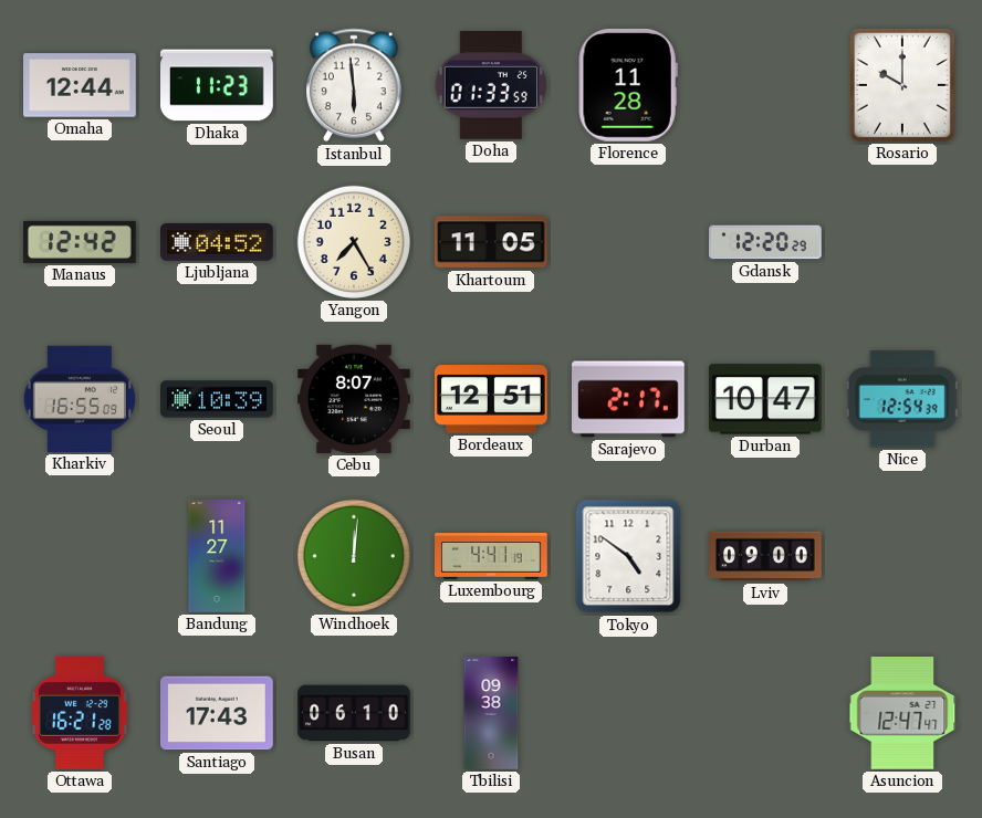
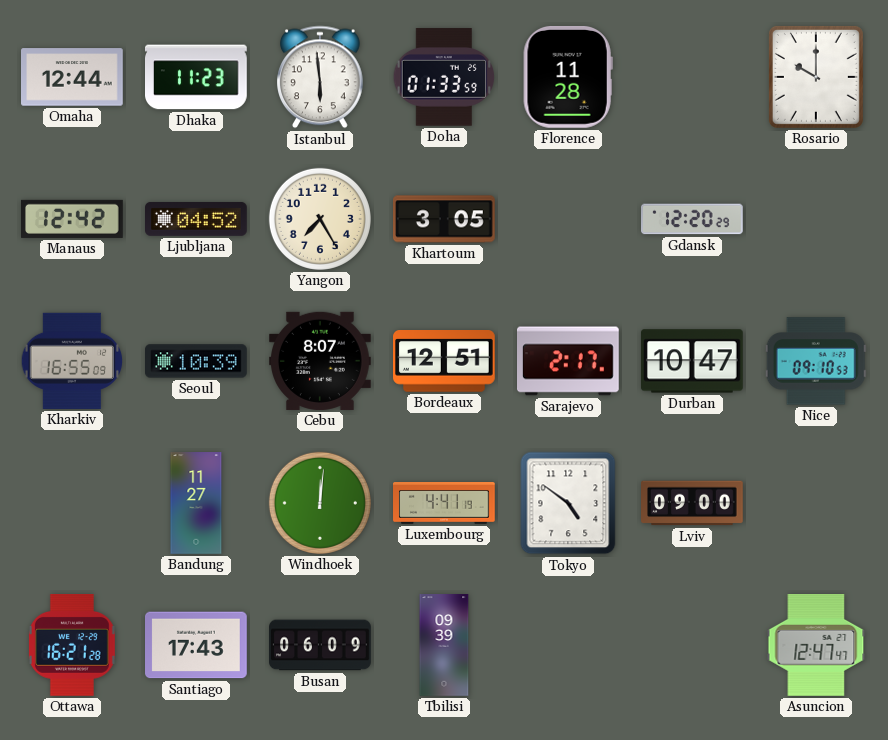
Khartoum: 11:05 -> 3:05 (445, 219)
Nice: 12:54 -> 09:10 (816, 361)
Busan: 06:10 -> 06:09 (320, 645)
Tbilisi: 09:38 -> 09:39 (444, 645)
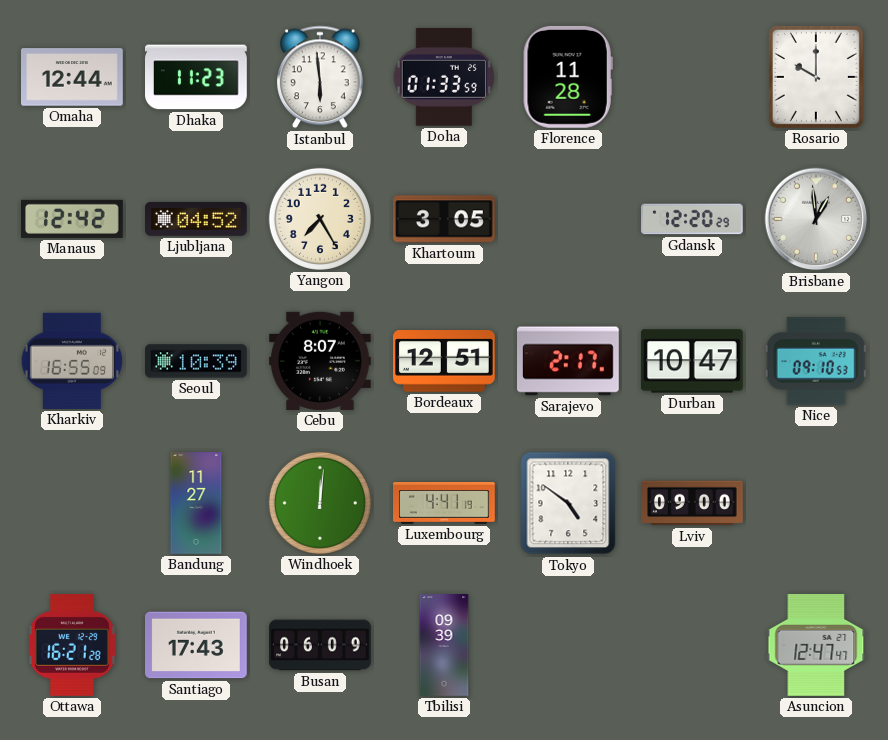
Brisbane: none -> 12:59 (816, 219)
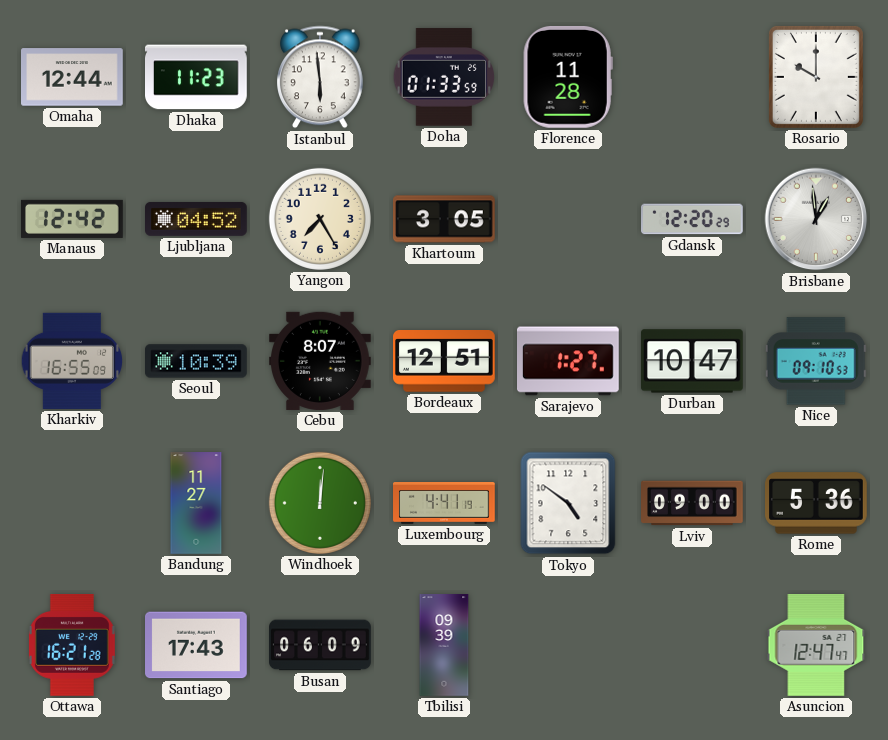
Sarajevo: 2:17 -> 1:27 (569, 361)
Rome: none -> 5:36 (817, 503)
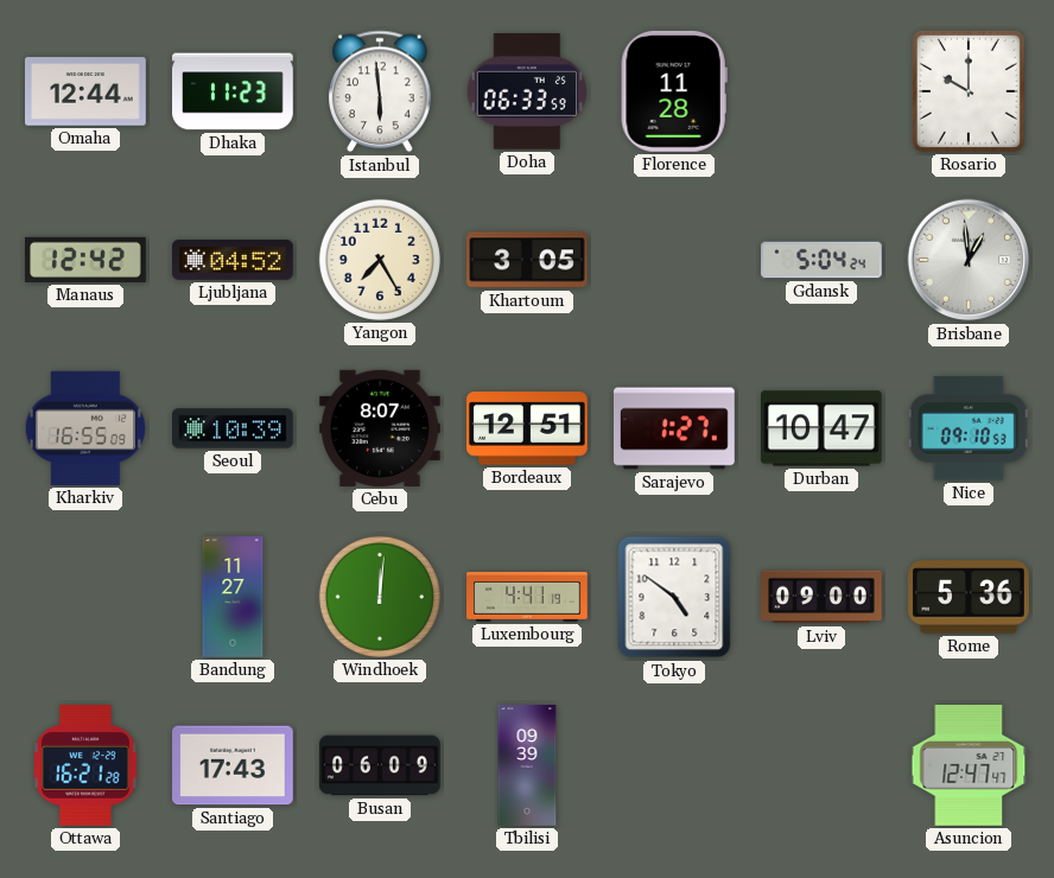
Doha: 01:33 -> 06:33 (527, 91)
Gdansk: 12:20 -> 5:04 (823, 260)
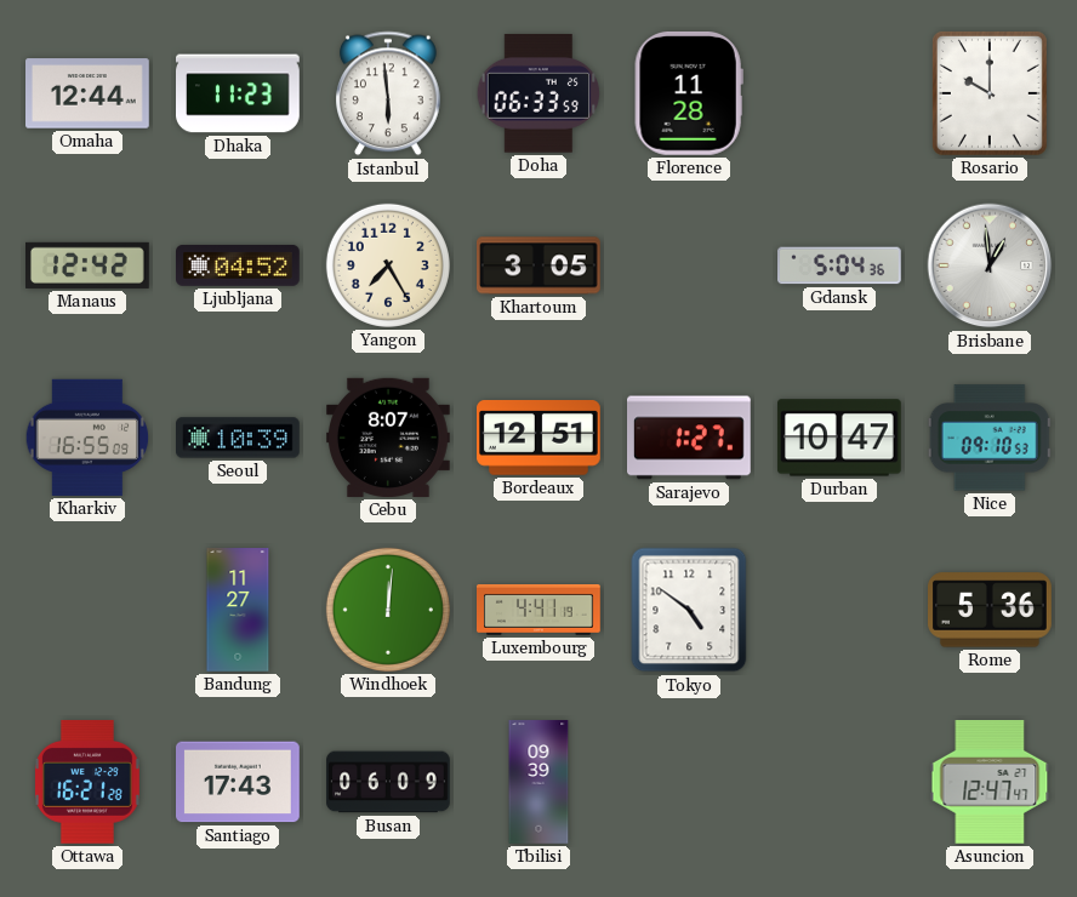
Gdansk: 5:04:24 -> 5:04:36 (840, 265)
Lviv: 09:00 -> none (823, 597)
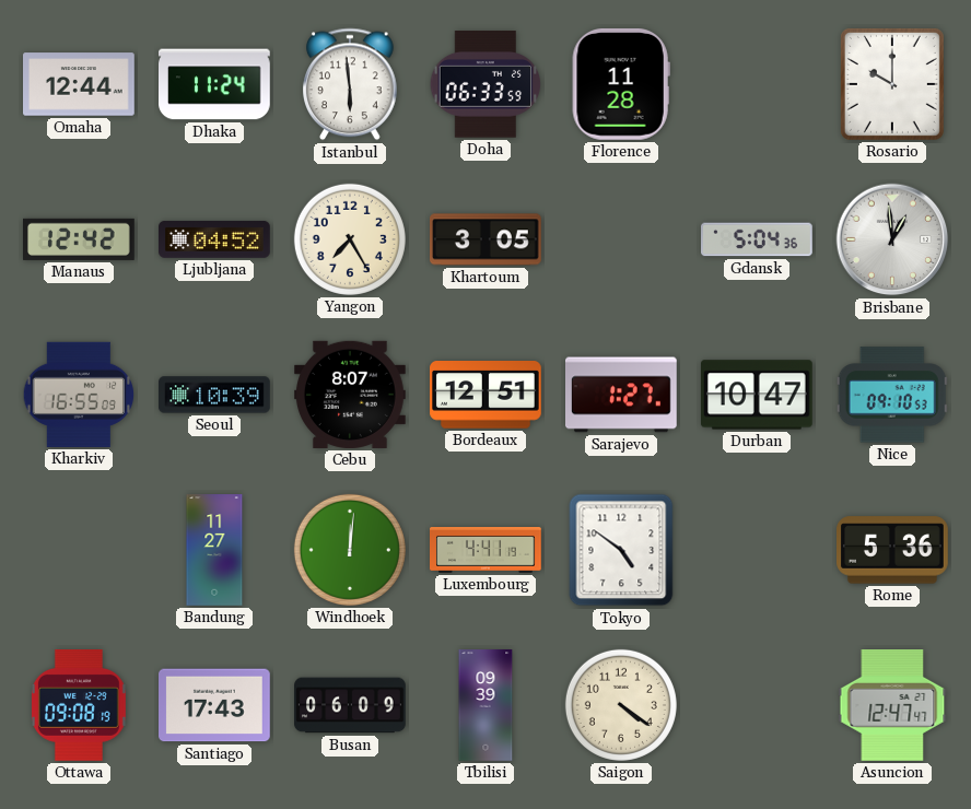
Dhaka: 11:23 -> 11:24 (215, 84)
Ottawa: 16:21 -> 09:08 (79, 706)
Saigon: none -> 4:21 (621, 705)
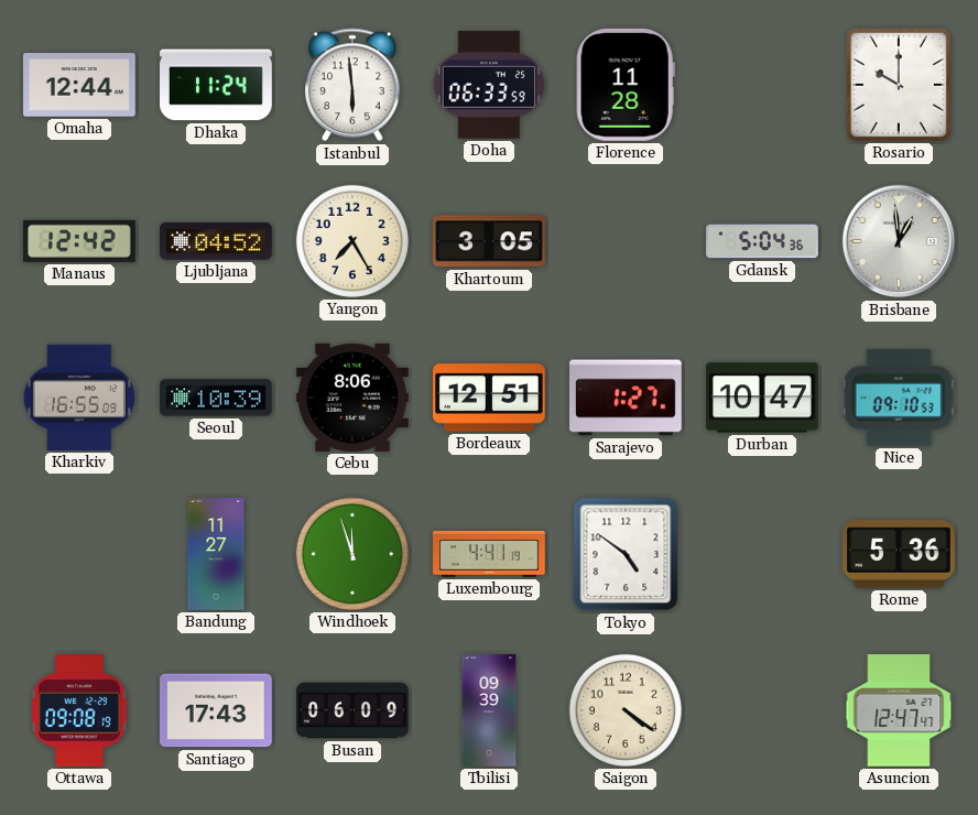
Cebu: 8:07 -> 8:06 (354, 398)
Windhoek: 12:01 -> 11:57 (352, 554)
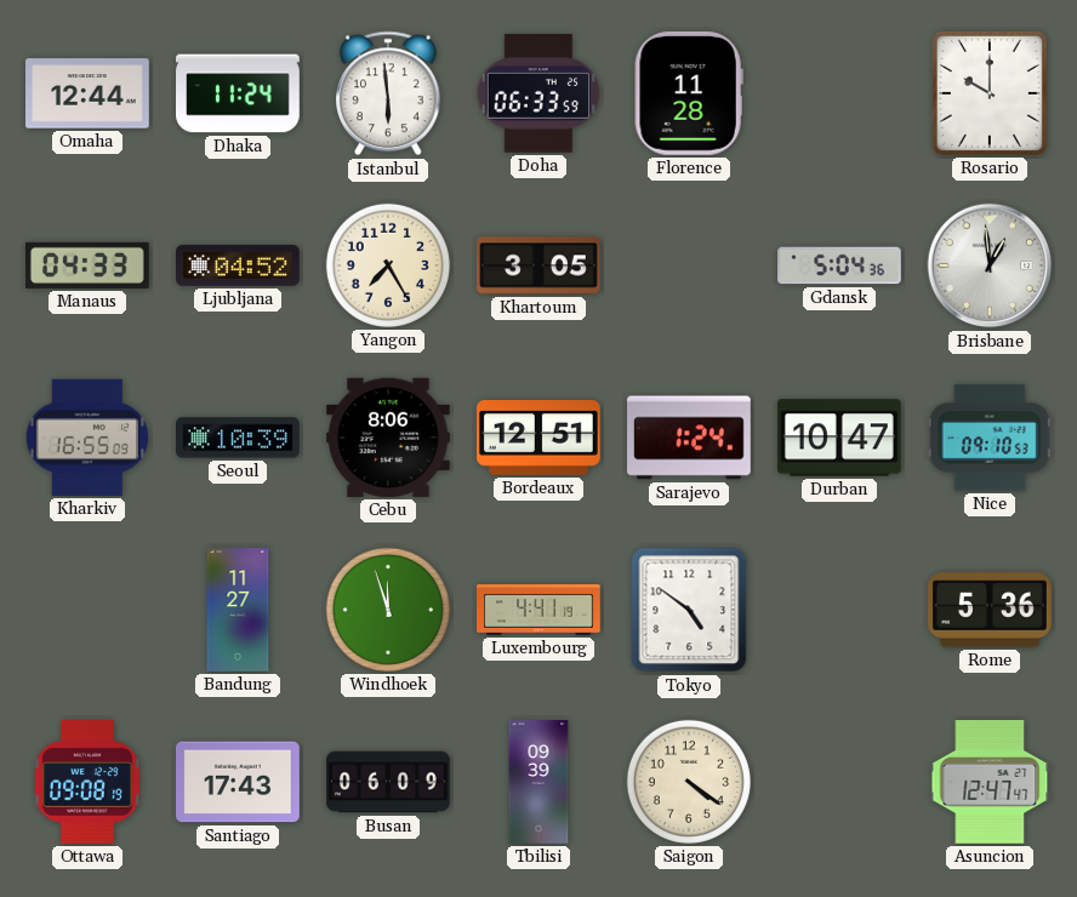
Manaus: 12:42 -> 04:33 (89, 265)
Sarajevo: 1:27 -> 1:24 (690, 438)
